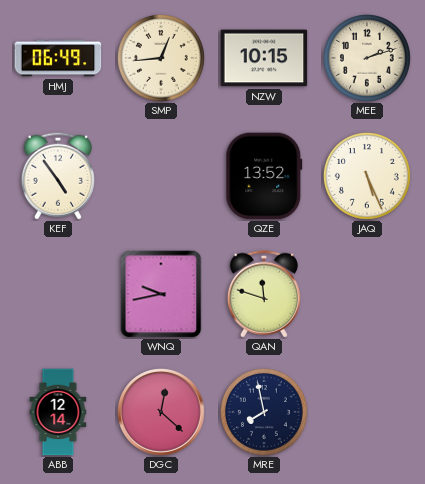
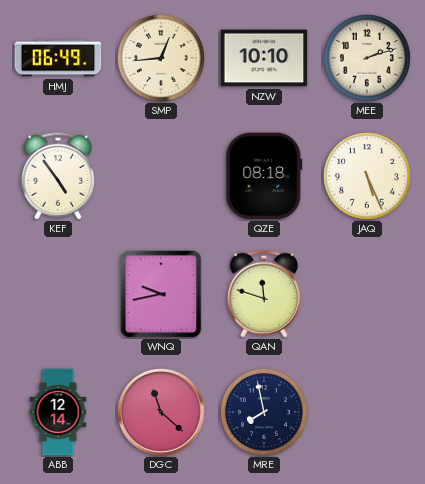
NZW: 10:15 -> 10:10 (264, 58)
QZE: 13:52 -> 08:18 (264, 176)
DGC: 12:22 -> 11:22 (162, 413)
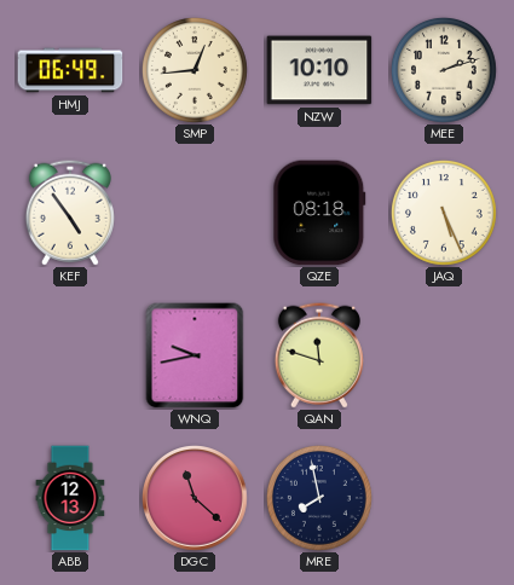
ABB: 12:14 -> 12:13 (70, 498)
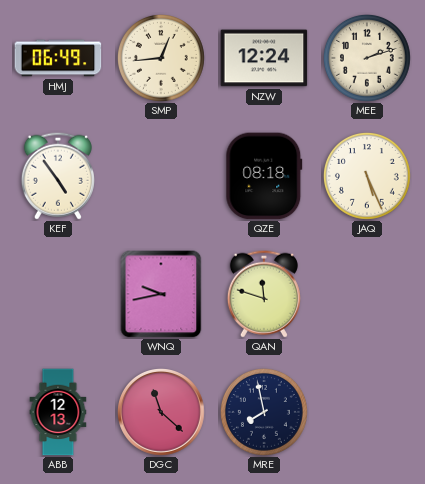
NZW: 10:10 -> 12:24 (264, 58)
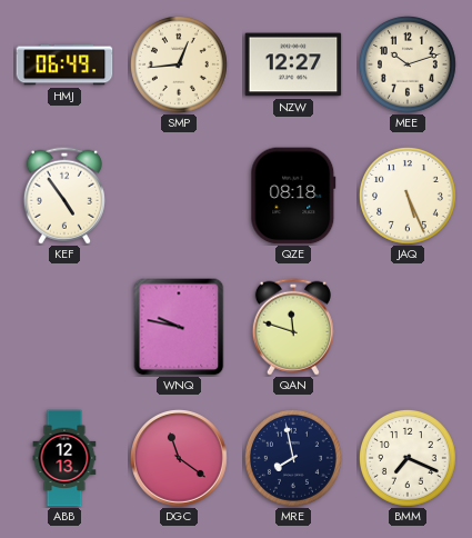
NZW: 12:24 -> 12:27 (293, 64)
MEE: 2:12 -> 10:12 (408, 64)
WNQ: 9:43 -> 9:47 (179, 327)
DGC: 11:22 -> 11:21 (180, 459)
BMM: none -> 7:19 (408, 458)
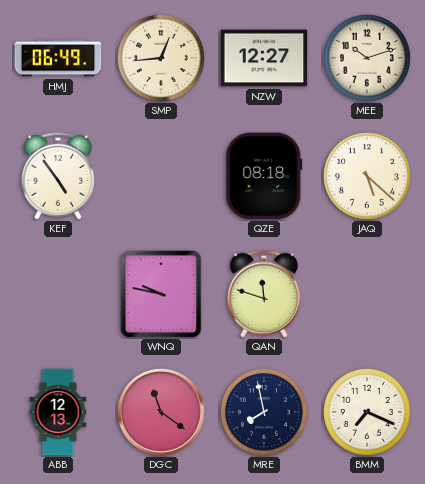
JAQ: 5:26 -> 5:22 (367, 176)
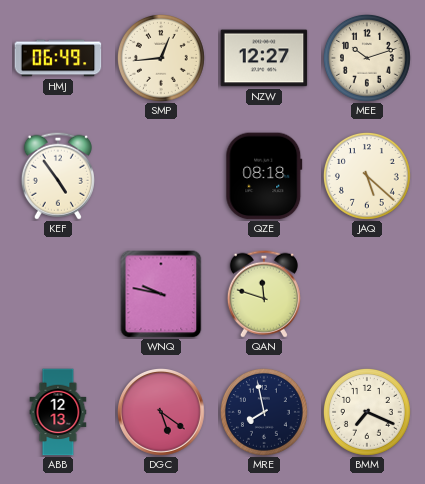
DGC: 11:21 -> 5:21 (162, 413)
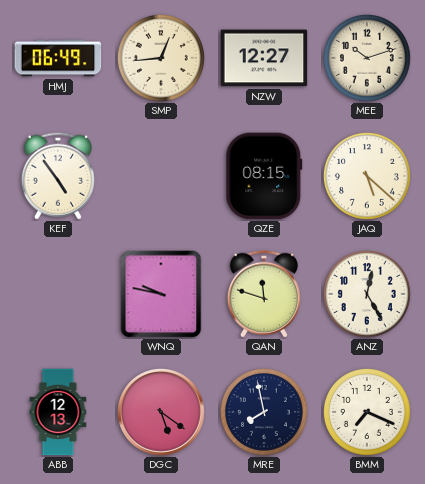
QZE: 08:18 -> 08:15 (264, 176)
ANZ: none -> 12:25 (367, 294)
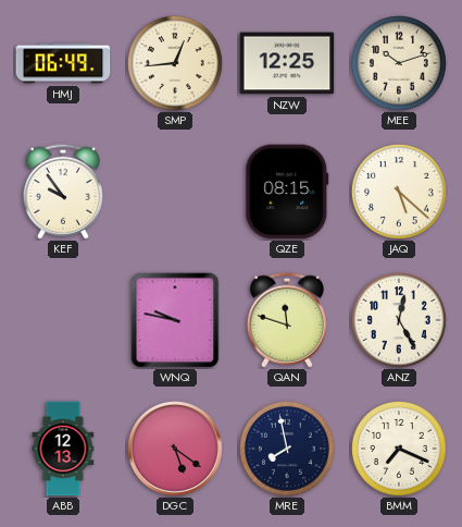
NZW: 12:27 -> 12:25 (287, 63)
KEF: 4:54 -> 9:54 (63, 192)
